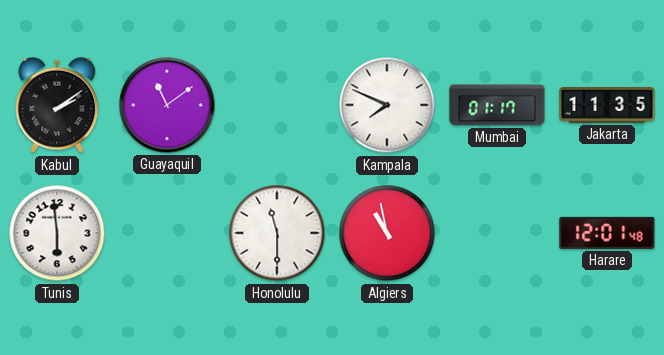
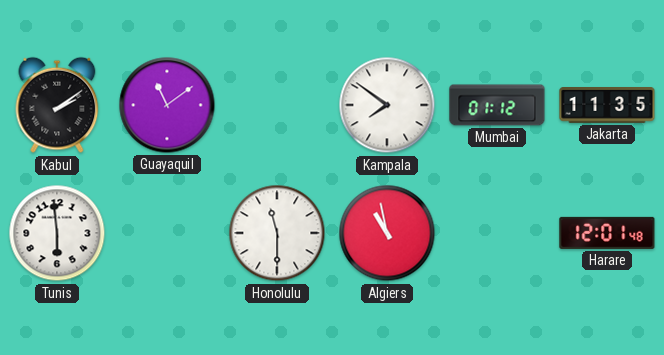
Kampala: 7:49 -> 7:51 (387, 105)
Mumbai: 01:17 -> 01:12 (497, 105)
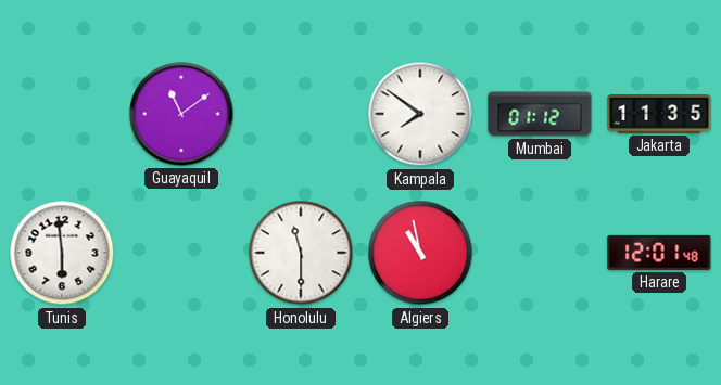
Kabul: 2:09 -> none (57, 105)
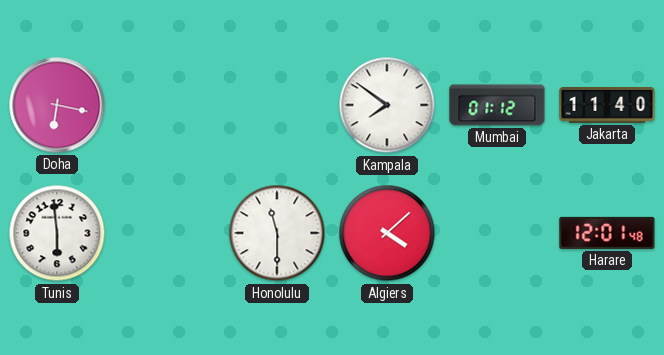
Doha: none -> 6:17 (57, 105)
Guayaquil: 11:09 -> none (181, 114)
Jakarta: 11:35 -> 11:40 (607, 106)
Algiers: 10:58 -> 4:08 (387, 233)
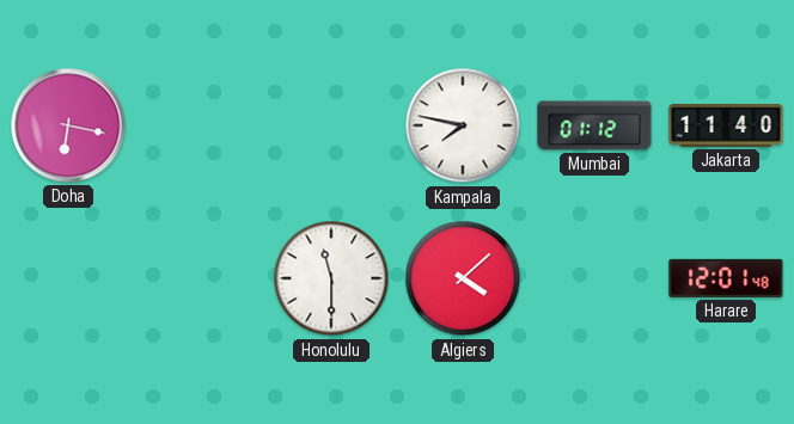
Kampala: 7:51 -> 7:47 (463, 125)
Tunis: 5:59 -> none (57, 233)
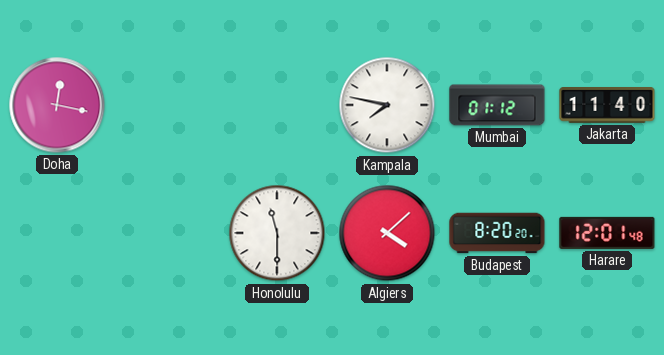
Doha: 6:17 -> 12:17 (57, 105)
Budapest: none -> 8:20 (497, 233)
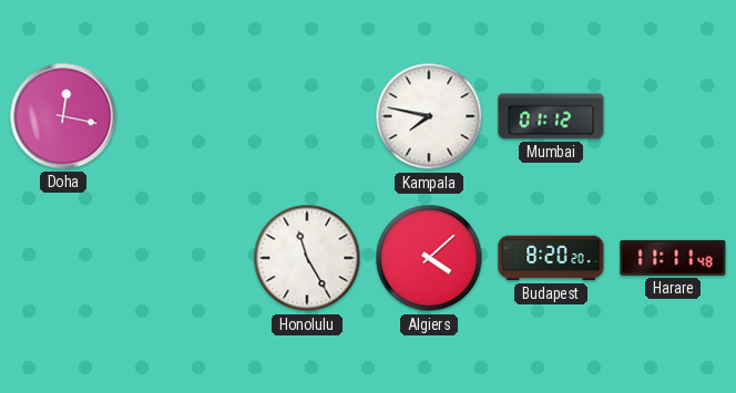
Jakarta: 11:40 -> none (607, 106)
Honolulu: 11:30 -> 11:25 (307, 258)
Harare: 12:01 -> 11:11 (673, 258)
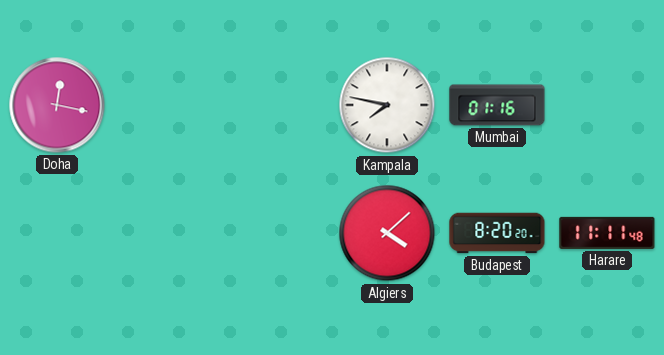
Mumbai: 01:12 -> 01:16 (497, 105)
Honolulu: 11:25 -> none (307, 258)
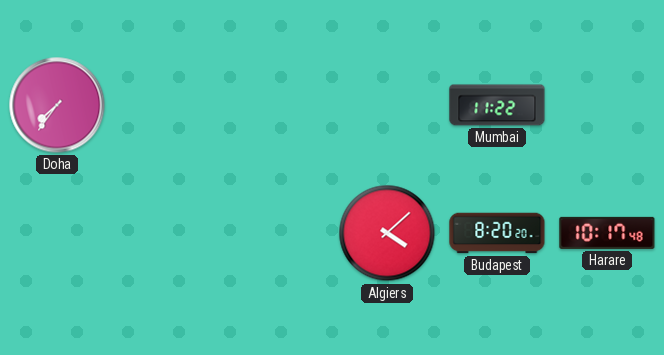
Doha: 12:17 -> 7:36 (57, 105)
Kampala: 7:47 -> none (387, 105)
Mumbai: 01:16 -> 11:22 (497, 105)
Harare: 11:11 -> 10:17 (607, 233)
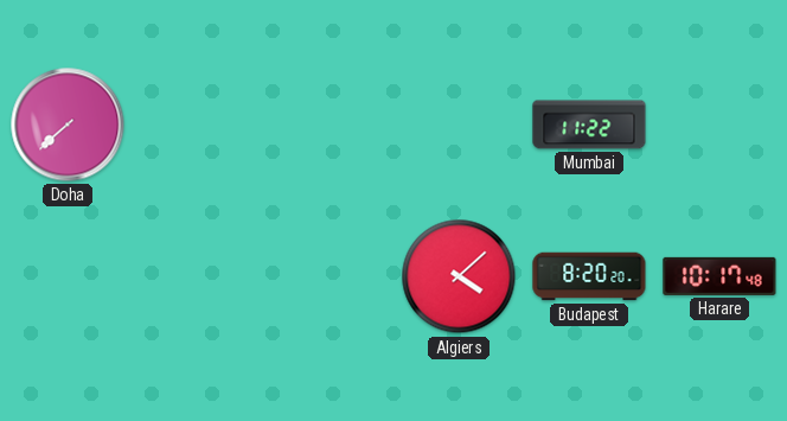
Doha: 7:36 -> 7:38 (68, 125)
